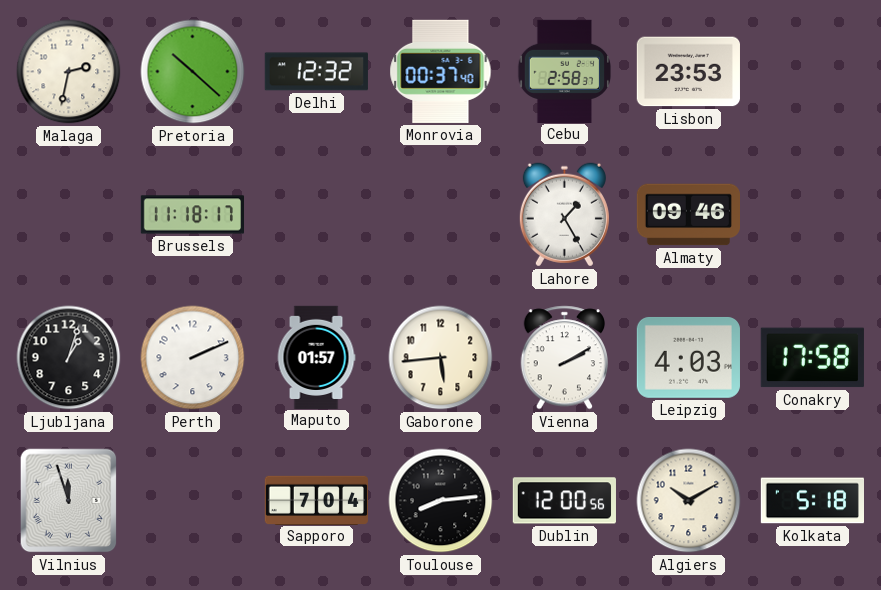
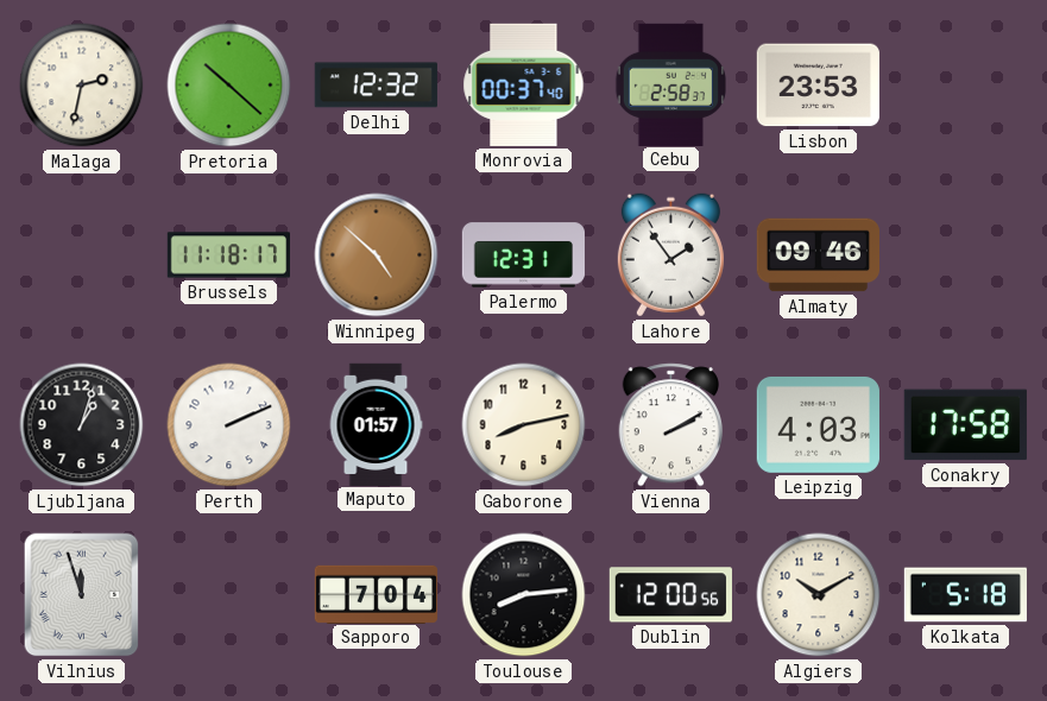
Winnipeg: none -> 4:52 (377, 255)
Palermo: none -> 12:31 (523, 255)
Lahore: 1:25 -> 1:54 (670, 255)
Gaborone: 5:44 -> 8:13 (524, 425)
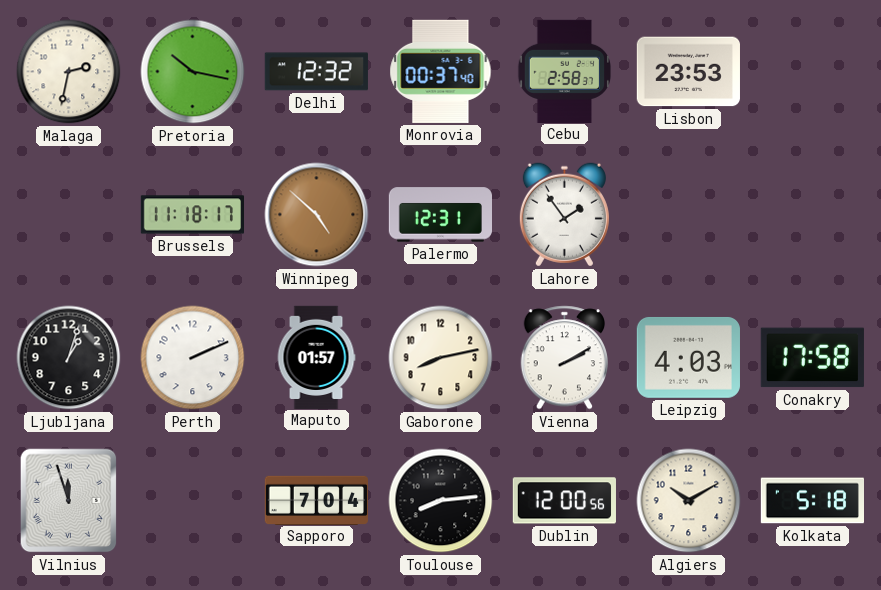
Pretoria: 10:22 -> 10:17 (193, 72)
Almaty: 09:46 -> none (818, 255)
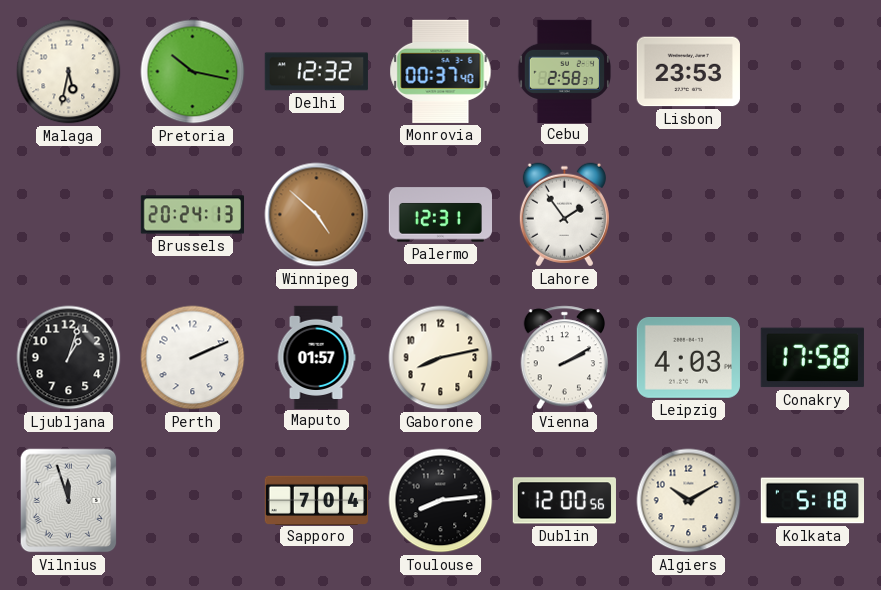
Malaga: 2:32 -> 5:32 (69, 72)
Brussels: 11:18 -> 20:24 (192, 215)
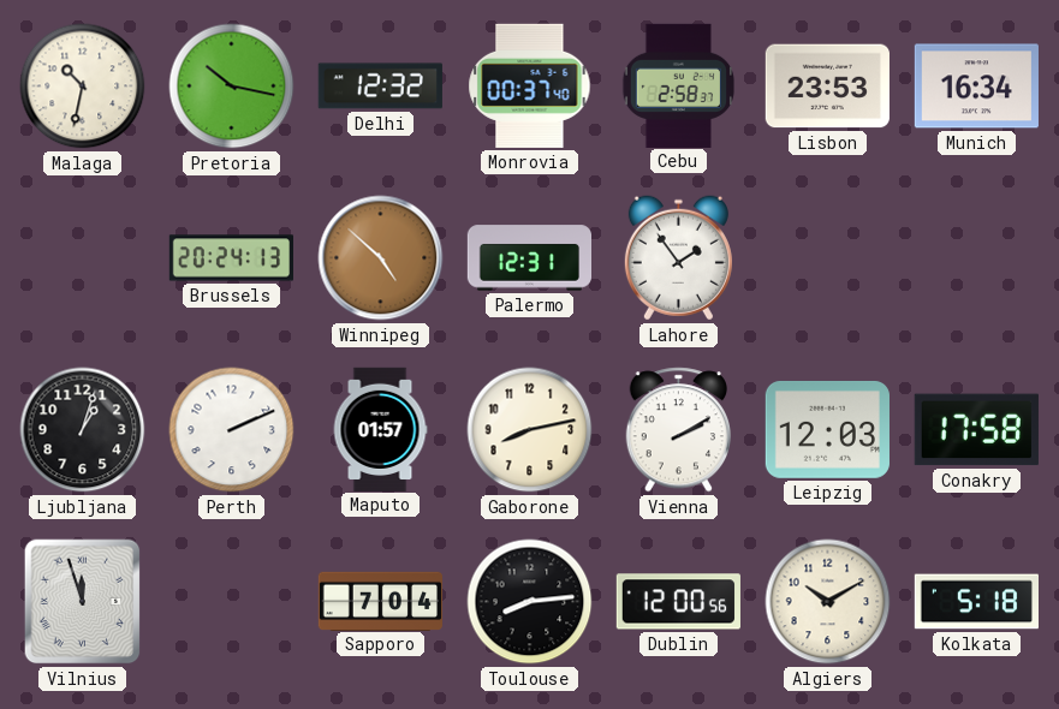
Malaga: 5:32 -> 10:32 (83, 87)
Munich: none -> 16:34 (976, 87)
Leipzig: 4:03 -> 12:03 (827, 429)
